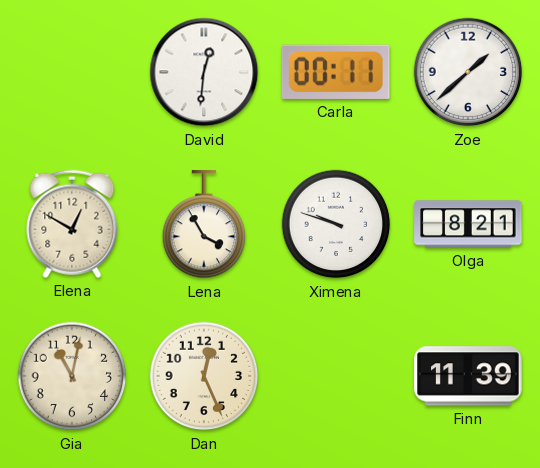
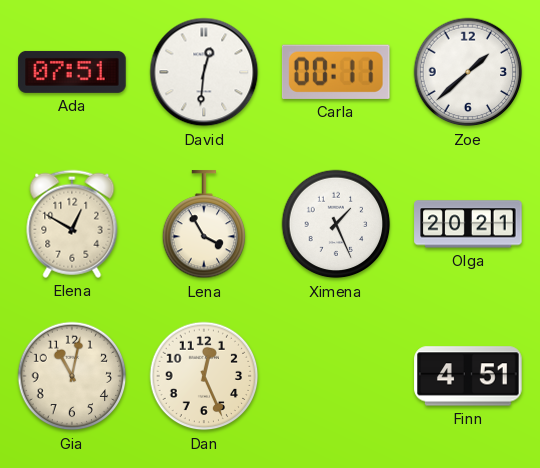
Ada: none -> 07:51 (72, 72)
Ximena: 9:48 -> 1:26 (336, 224)
Olga: 8:21 -> 20:21 (468, 224)
Finn: 11:39 -> 4:51 (468, 376)
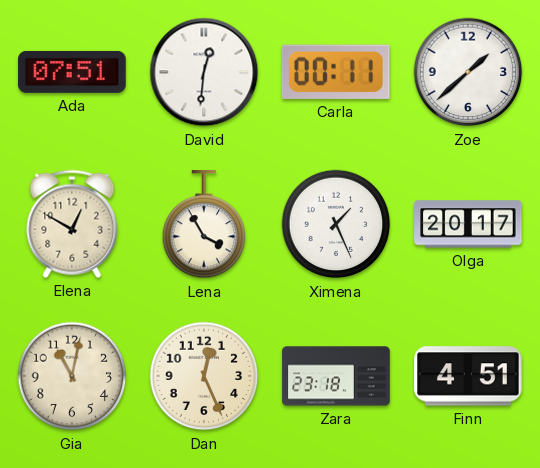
Olga: 20:21 -> 20:17 (468, 224)
Zara: none -> 23:18 (336, 376)
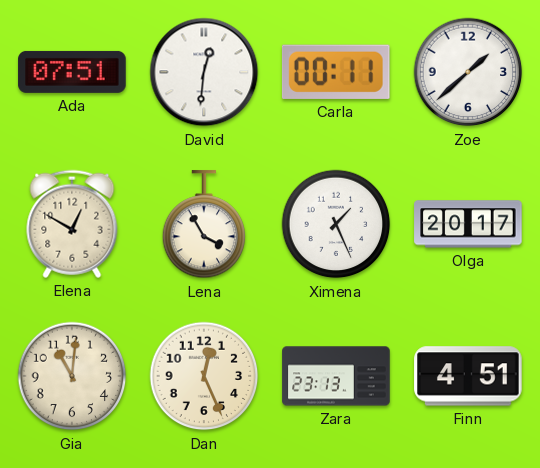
Gia: 11:02 -> 11:01 (72, 376)
Zara: 23:18 -> 23:13 (336, 376)
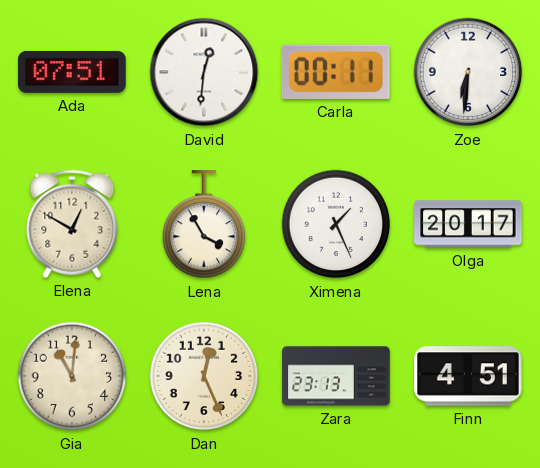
Zoe: 1:38 -> 6:31 (468, 72)
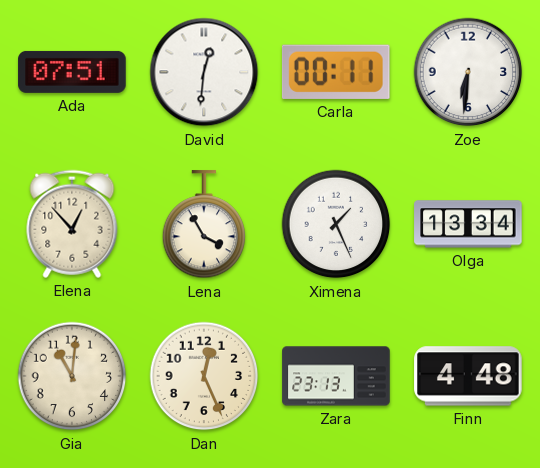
Elena: 12:50 -> 12:53 (72, 224)
Olga: 20:17 -> 13:34 (468, 224)
Finn: 4:51 -> 4:48 (468, 376)
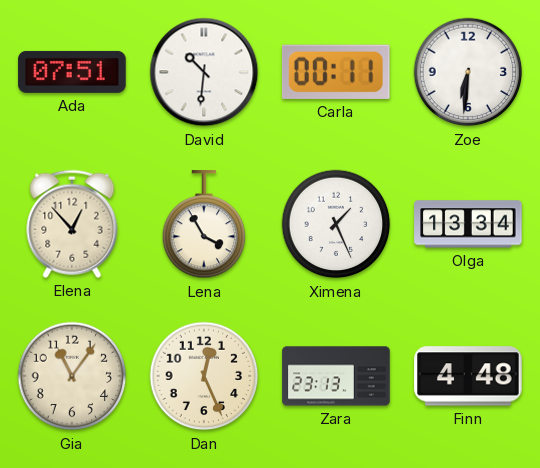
David: 12:31 -> 10:31 (204, 72)
Gia: 11:01 -> 11:06 (72, 376)
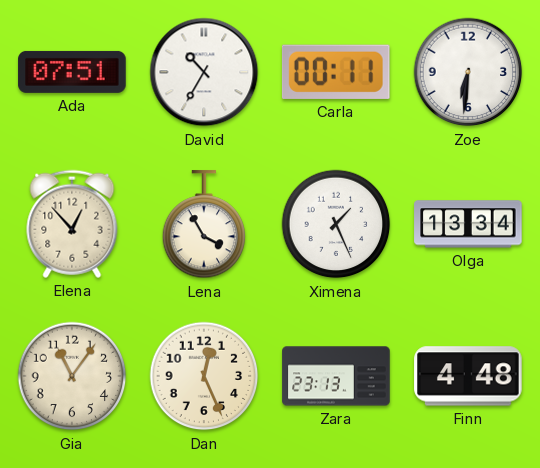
David: 10:31 -> 10:35 (204, 72)
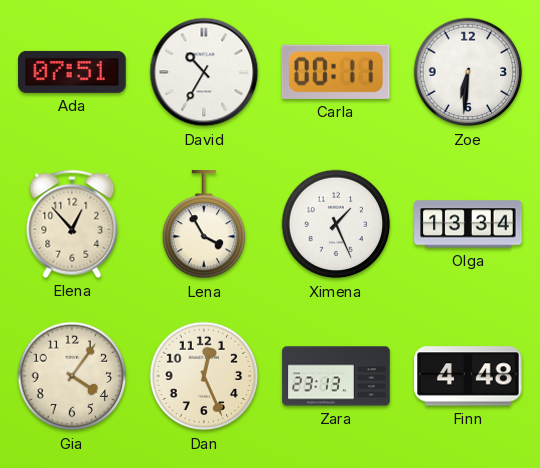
Gia: 11:06 -> 4:06 (72, 376)
